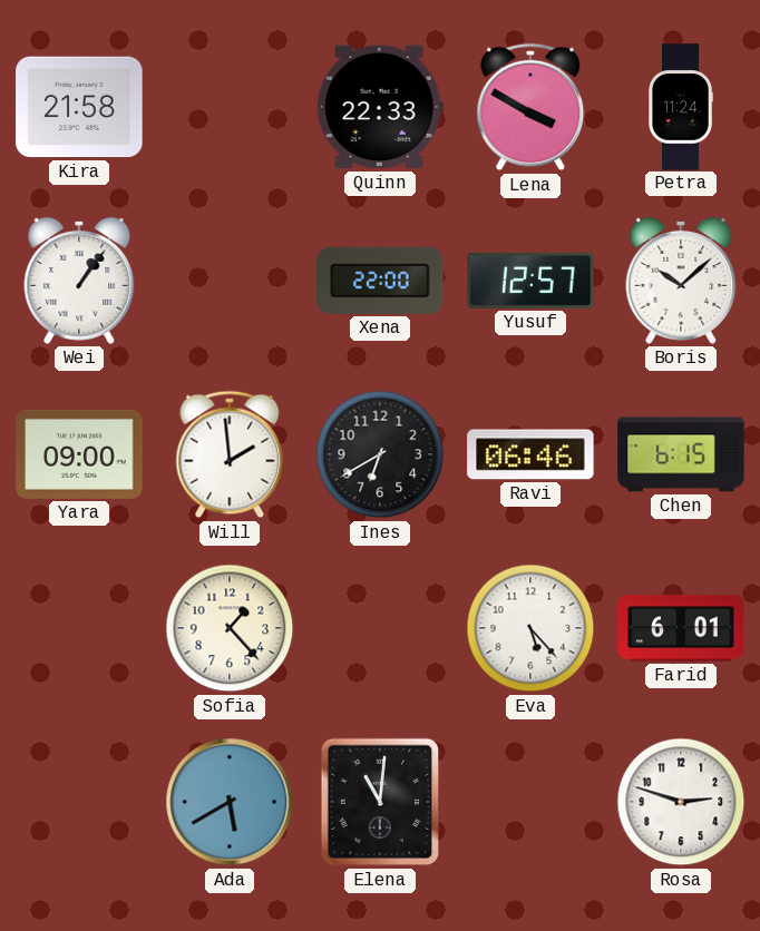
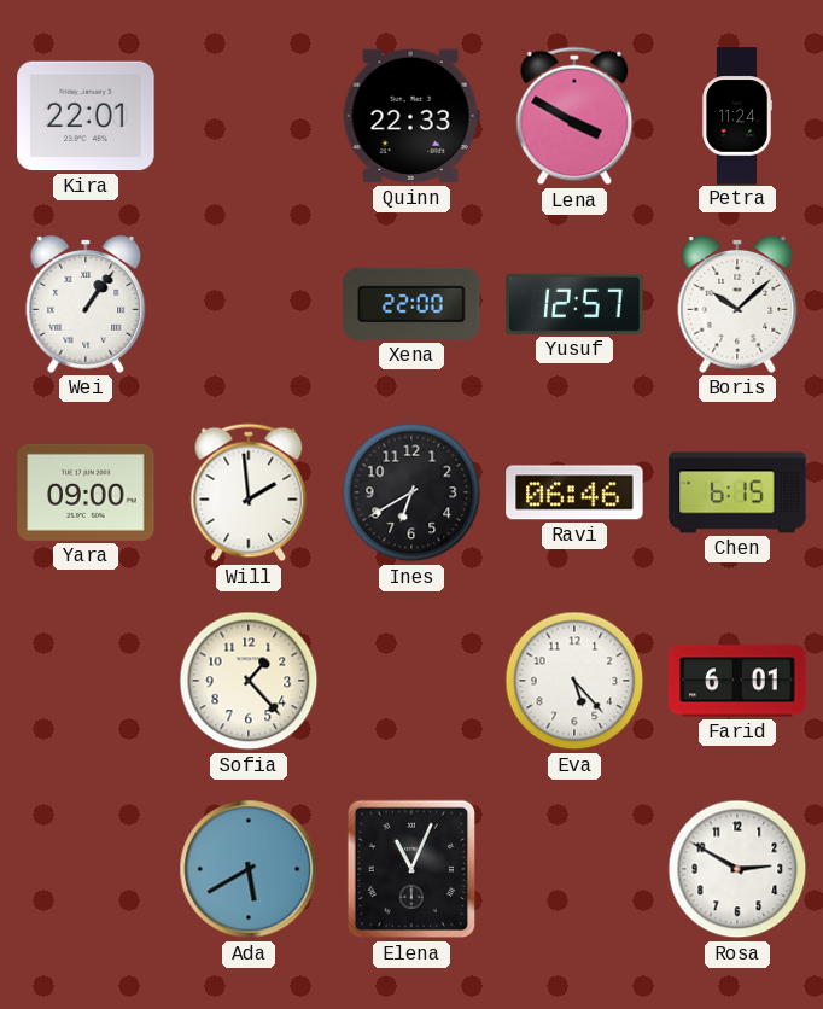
Kira: 21:58 -> 22:01 (86, 116)
Elena: 11:01 -> 11:04 (411, 869)
Rosa: 2:48 -> 2:50 (737, 869)
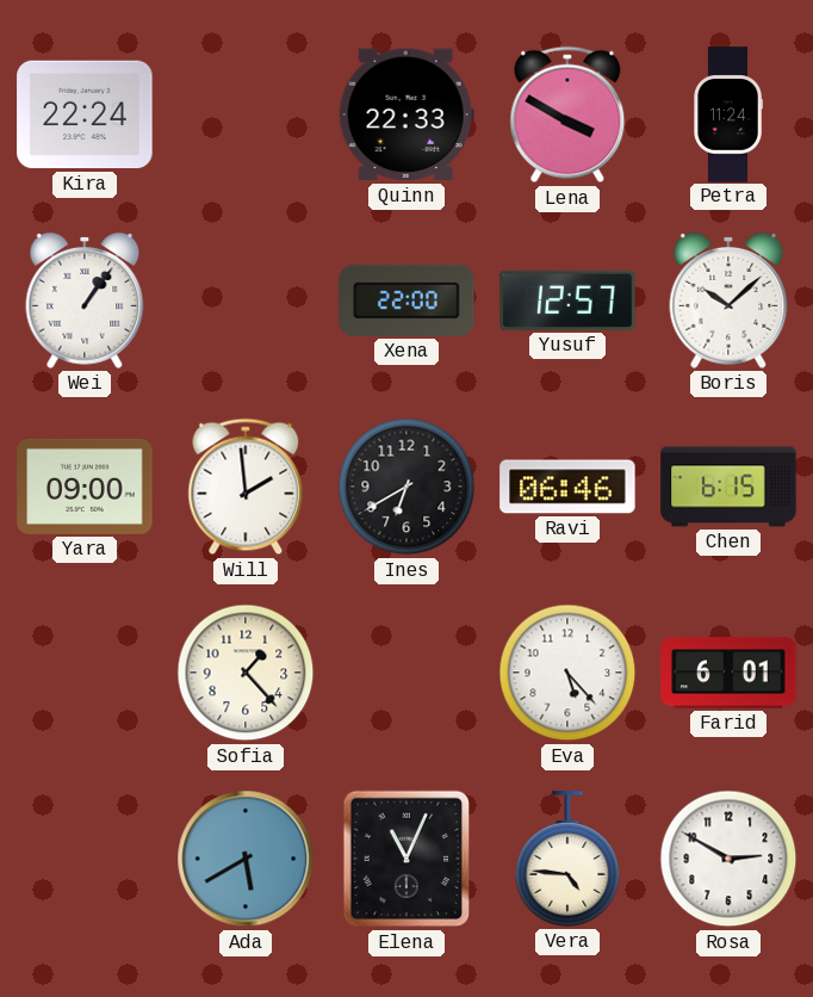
Kira: 22:01 -> 22:24 (85, 114)
Vera: none -> 4:46 (567, 859)
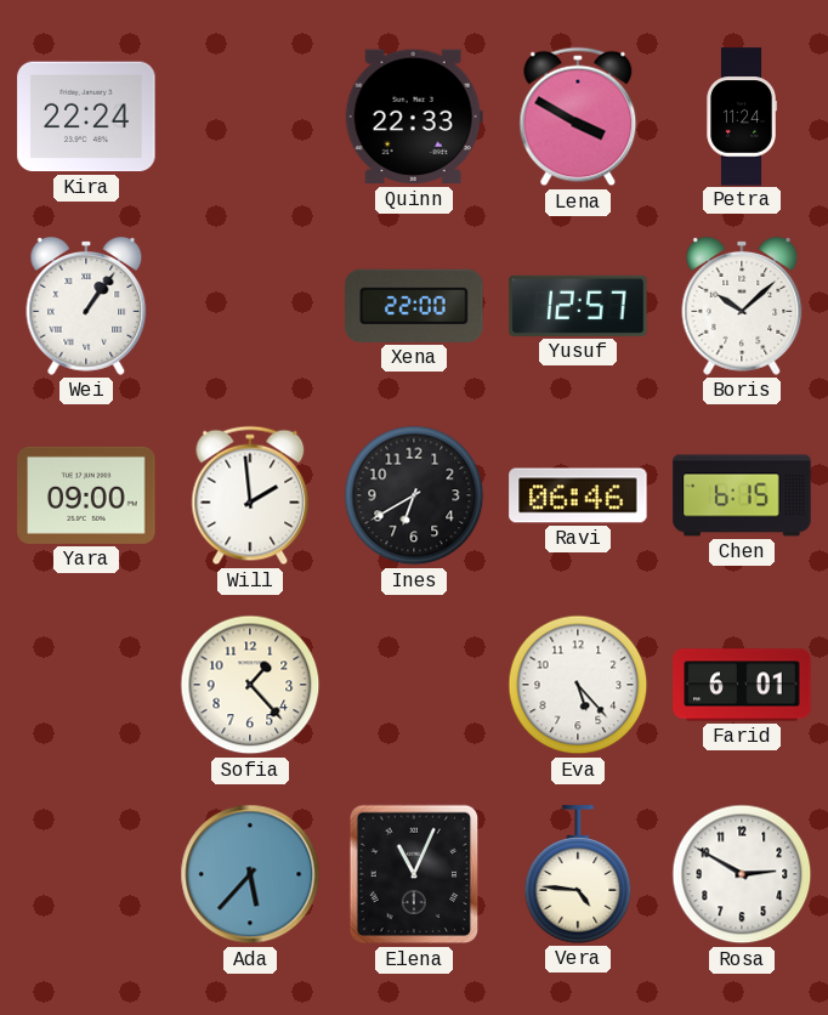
Ada: 5:40 -> 5:37 (250, 874)
